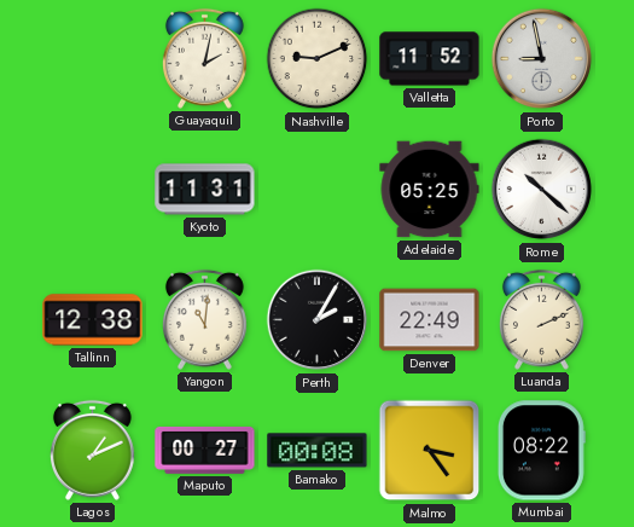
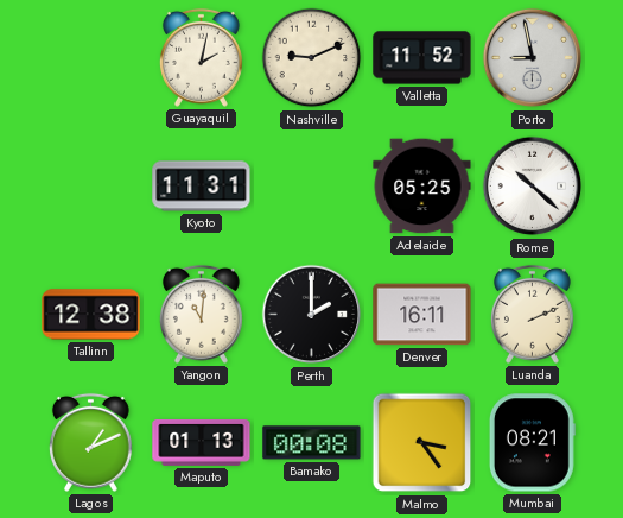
Perth: 2:05 -> 2:00 (312, 315)
Denver: 22:49 -> 16:11 (422, 315)
Maputo: 00:27 -> 01:13 (202, 442)
Mumbai: 08:22 -> 08:21 (532, 443)
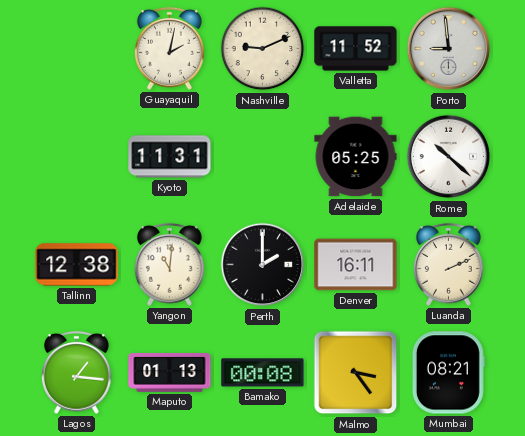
Porto: 8:58 -> 8:59 (449, 49)
Lagos: 1:11 -> 1:16 (76, 372)
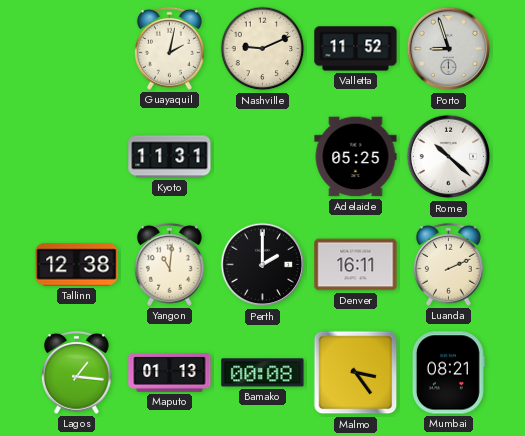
Porto: 8:59 -> 8:57 (449, 49)
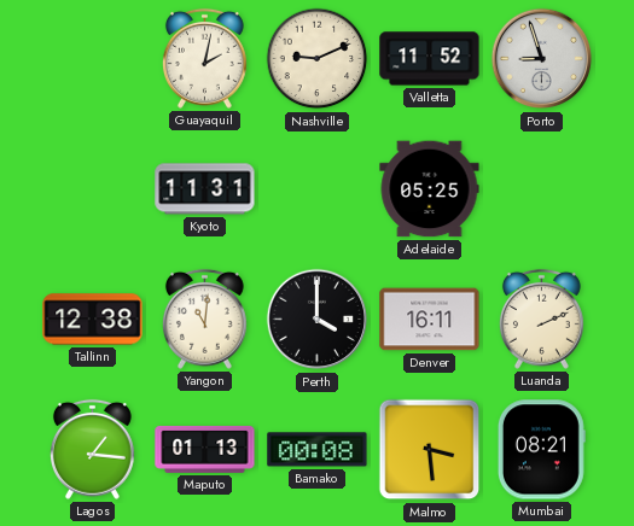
Rome: 10:22 -> none (449, 157)
Perth: 2:00 -> 4:00 (318, 320)
Malmo: 3:24 -> 3:29 (430, 450)
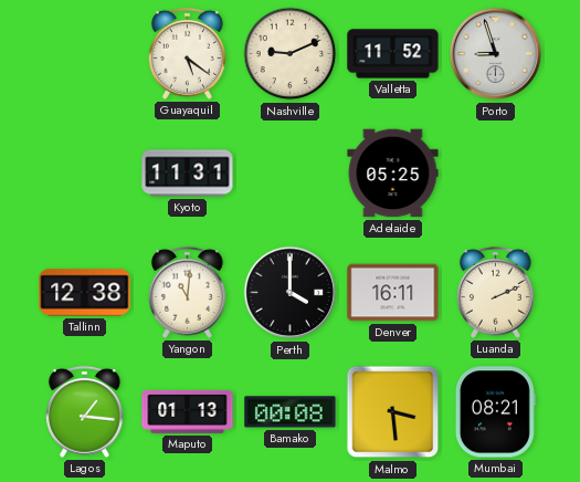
Guayaquil: 2:02 -> 5:21 (187, 53)
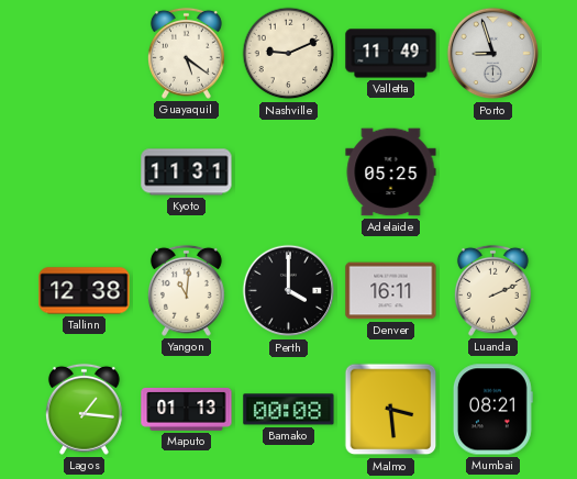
Valletta: 11:52 -> 11:49 (391, 54)
